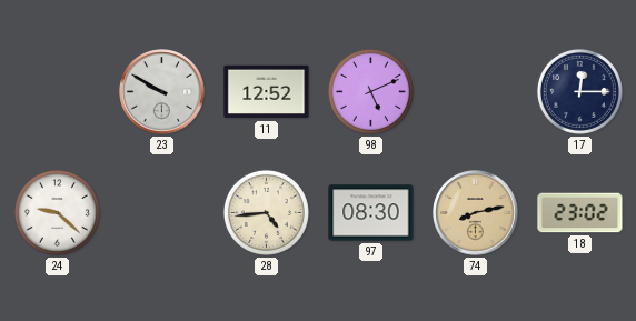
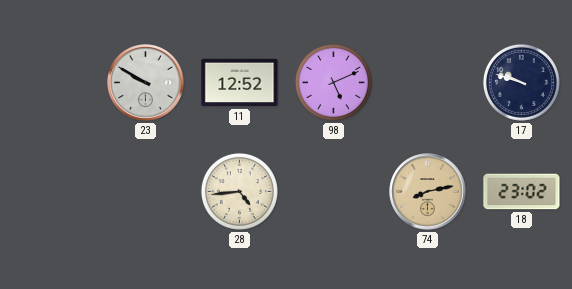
17: 12:15 -> 9:48 (521, 82)
24: 9:22 -> none (57, 212)
97: 08:30 -> none (371, 213)
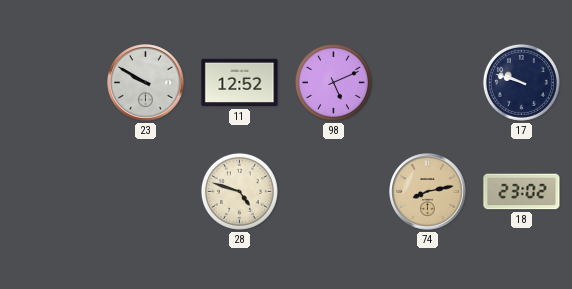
28: 4:44 -> 4:48 (239, 191)
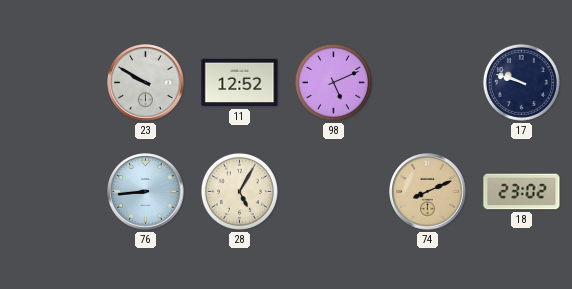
76: none -> 8:44 (146, 192)
28: 4:48 -> 5:05 (239, 191)
74: 8:13 -> 8:11 (428, 192)
